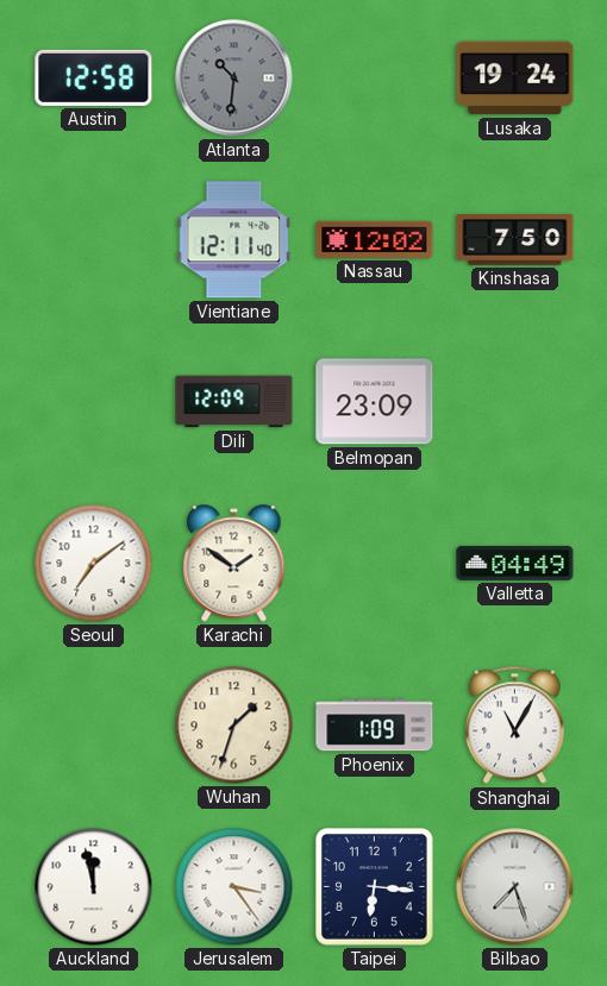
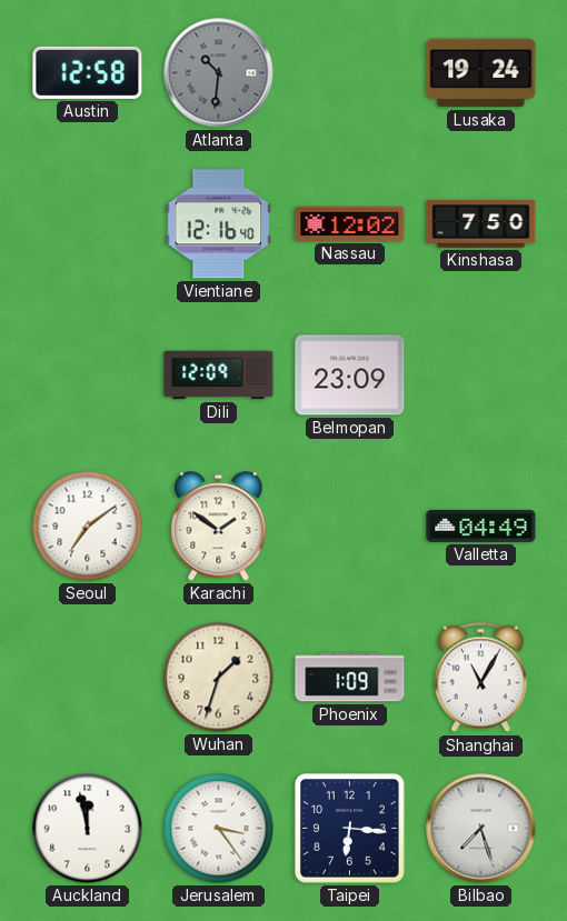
Vientiane: 12:11 -> 12:16 (219, 224)
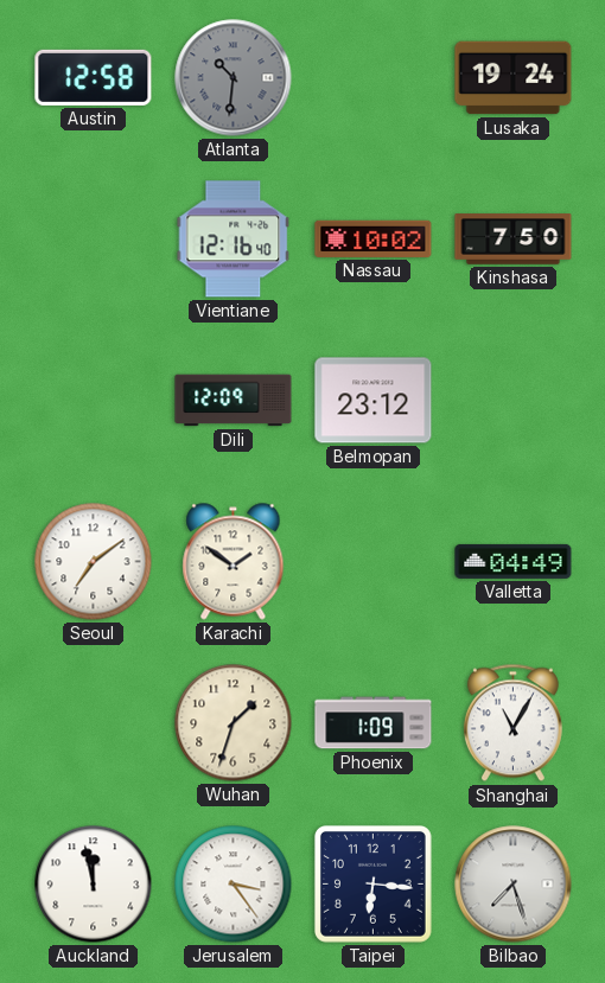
Nassau: 12:02 -> 10:02 (374, 238)
Belmopan: 23:09 -> 23:12 (374, 401)
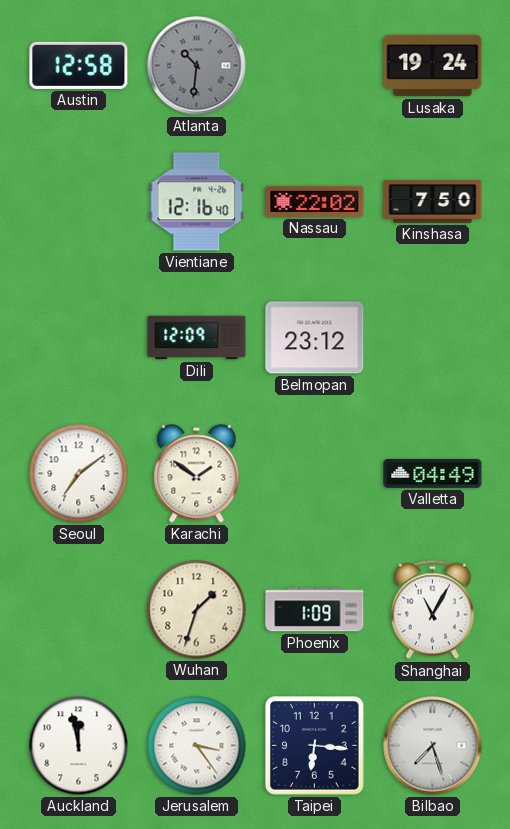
Nassau: 10:02 -> 22:02 (315, 201)
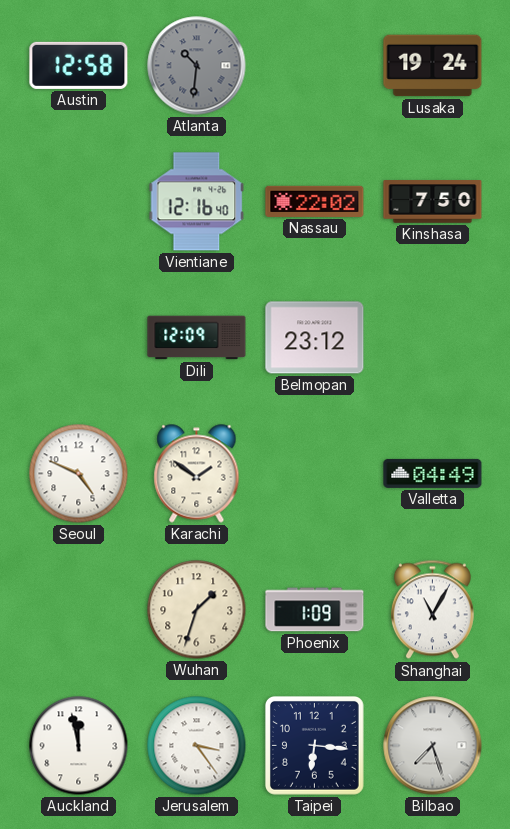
Seoul: 7:09 -> 4:49 (79, 474)
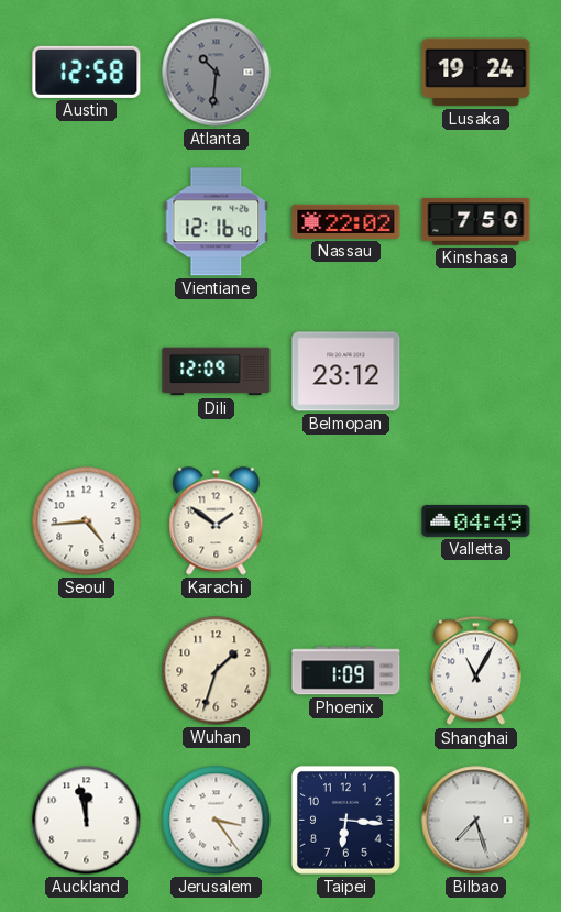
Seoul: 4:49 -> 4:44 (87, 521)
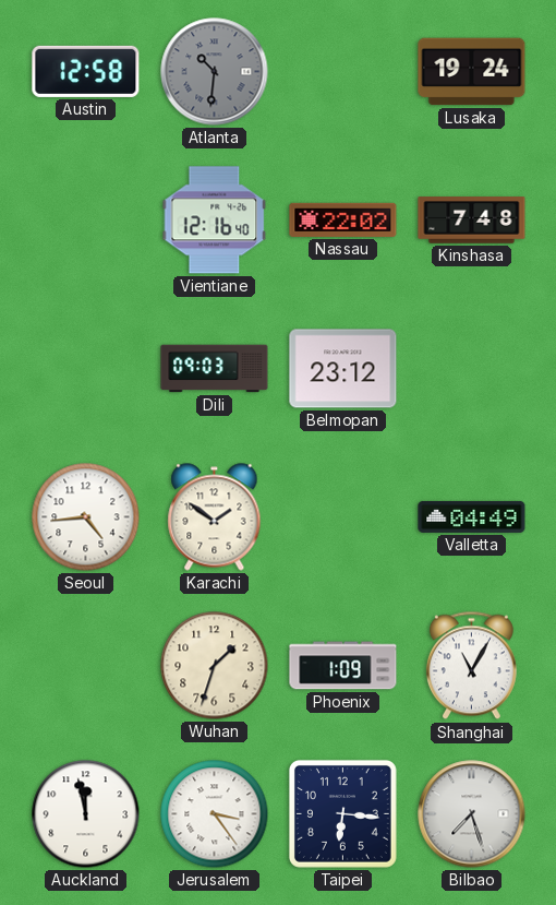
Kinshasa: 7:50 -> 7:48 (472, 221)
Dili: 12:09 -> 09:03 (215, 369)
